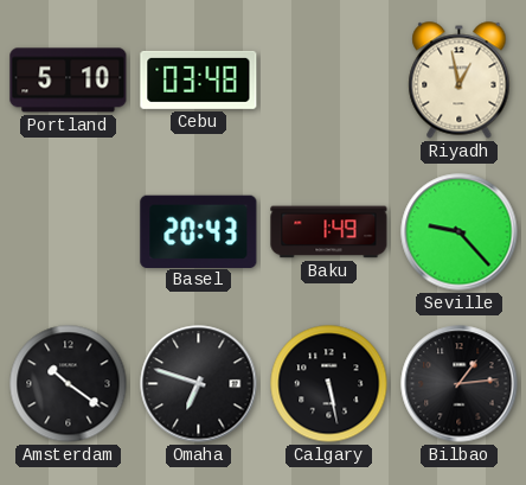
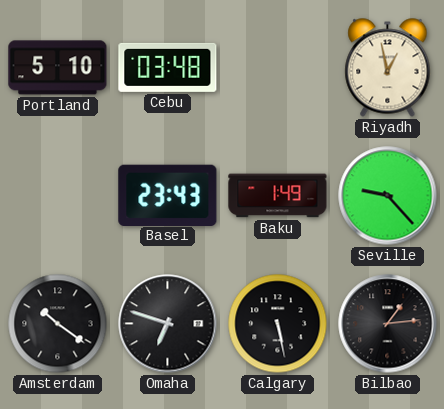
Basel: 20:43 -> 23:43 (168, 195)
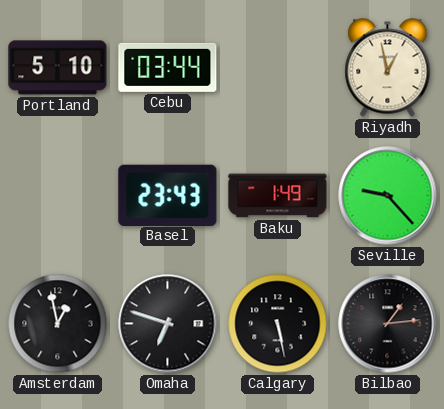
Cebu: 03:48 -> 03:44 (168, 67)
Amsterdam: 10:21 -> 12:58 (58, 324)
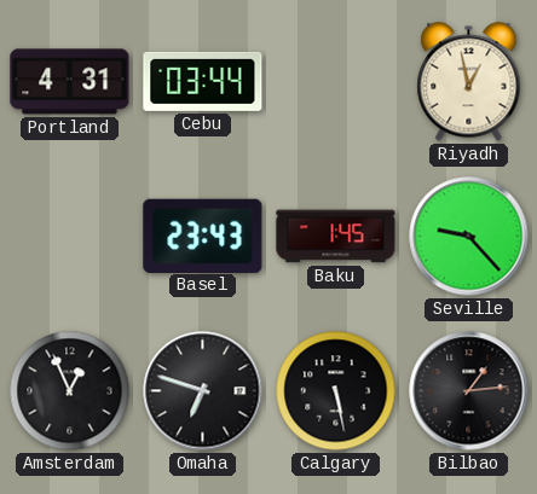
Portland: 5:10 -> 4:31 (70, 82)
Baku: 1:49 -> 1:45 (336, 237)
Amsterdam: 12:58 -> 12:56 (70, 391)
